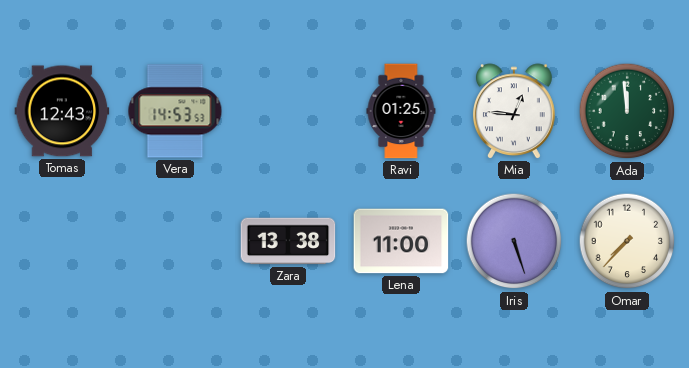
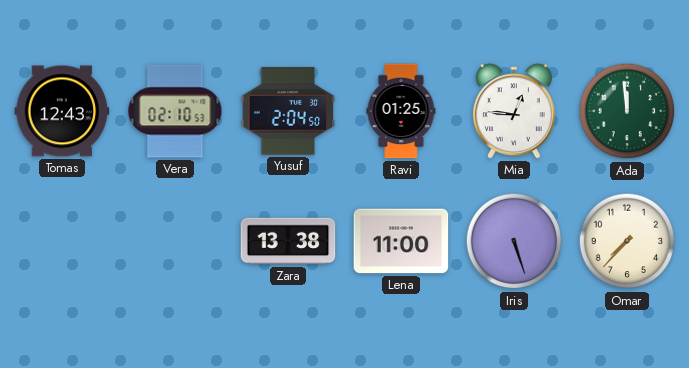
Vera: 14:53 -> 02:10 (175, 111)
Yusuf: none -> 2:04 (288, 112)
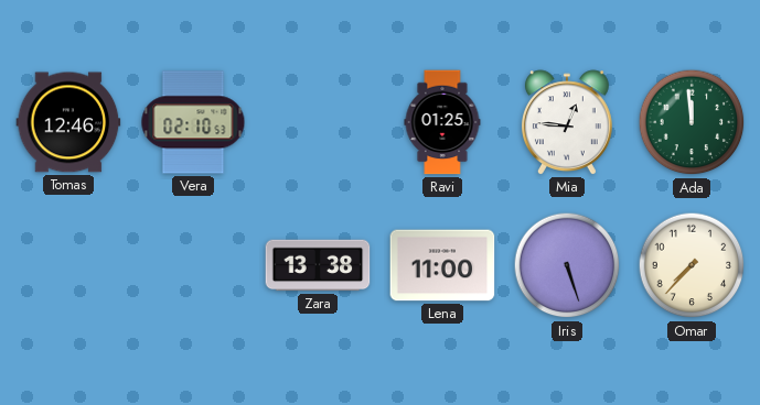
Tomas: 12:43 -> 12:46 (68, 122)
Yusuf: 2:04 -> none (288, 112)
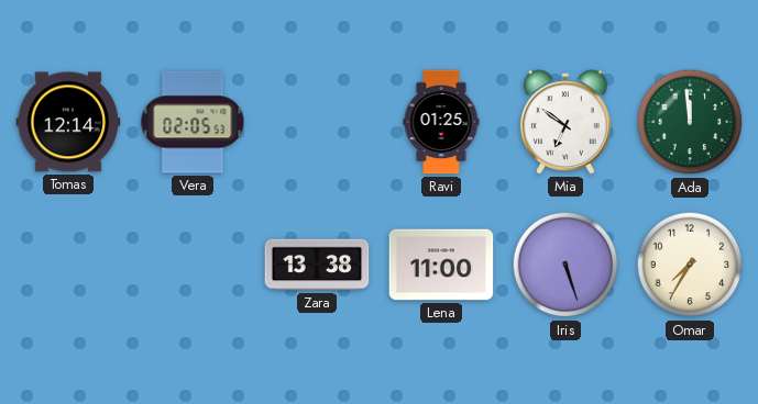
Tomas: 12:46 -> 12:14 (68, 122)
Vera: 02:10 -> 02:05 (193, 122)
Mia: 12:46 -> 6:51 (565, 122)
Omar: 7:37 -> 7:35 (690, 265)
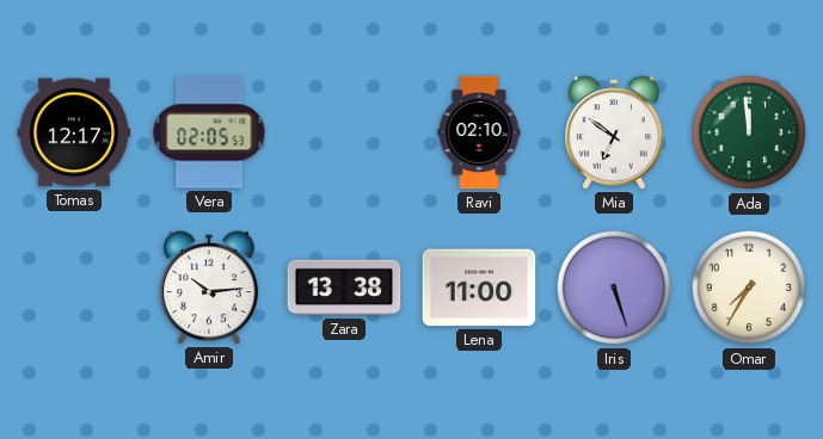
Tomas: 12:14 -> 12:17 (74, 132)
Ravi: 01:25 -> 02:10 (479, 132)
Amir: none -> 10:14 (209, 287)
